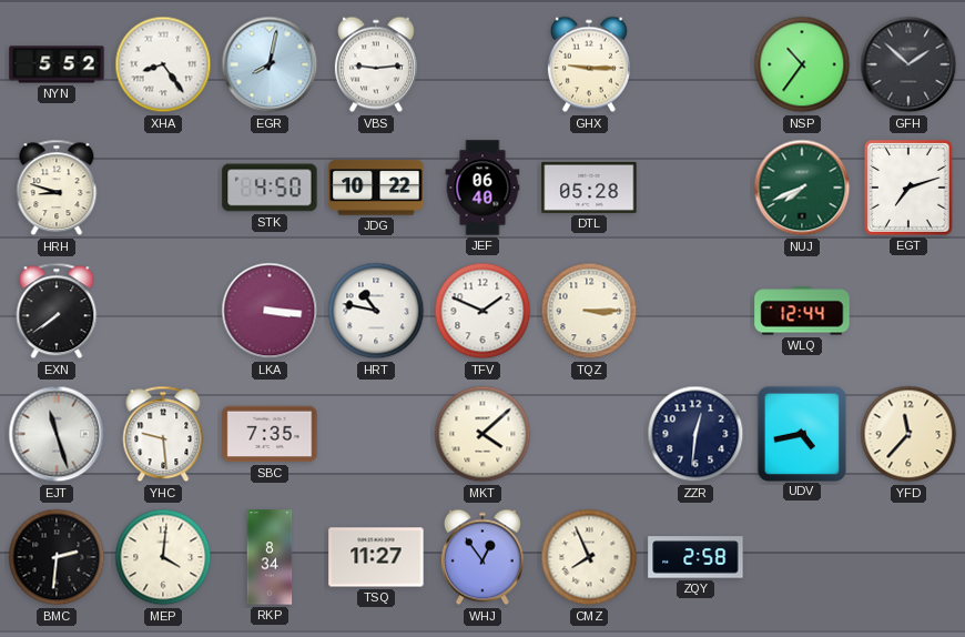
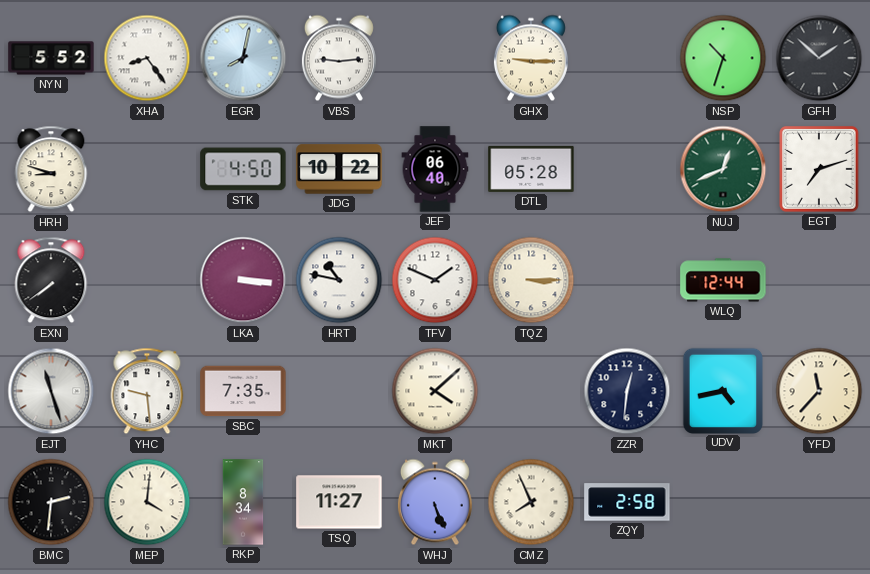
NSP: 10:36 -> 10:33 (723, 58)
NUJ: 7:41 -> 12:41 (723, 169)
WHJ: 12:54 -> 5:26 (435, 502)
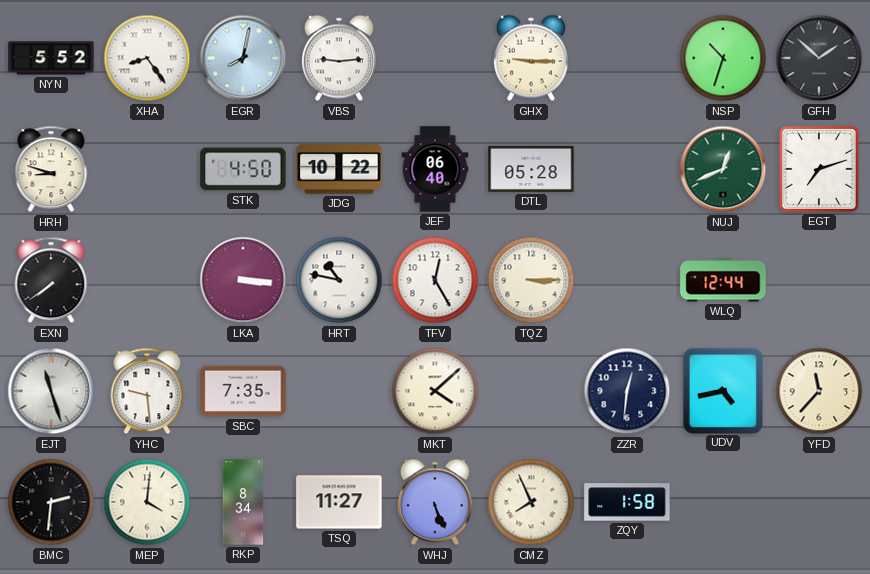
TFV: 1:49 -> 12:25 (435, 280)
ZQY: 2:58 -> 1:58 (627, 502)
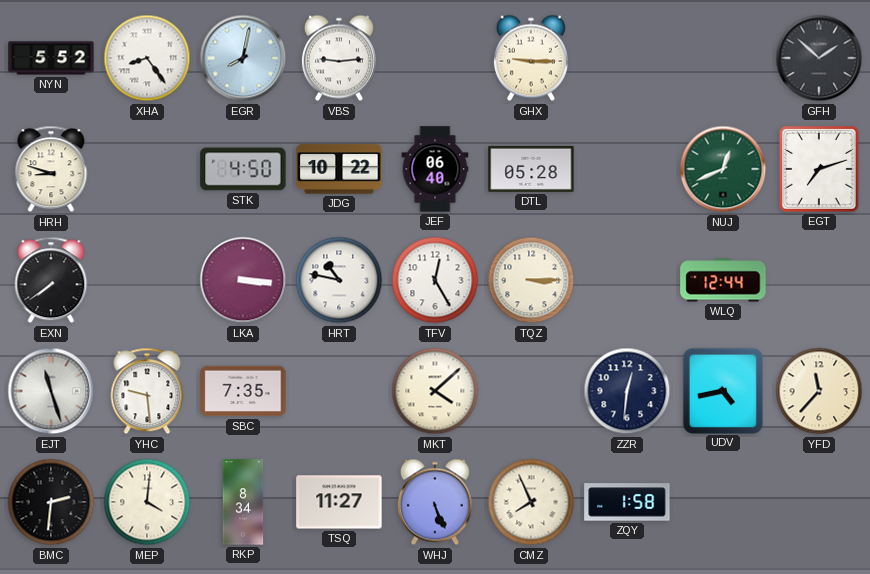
NSP: 10:33 -> none (723, 58)
